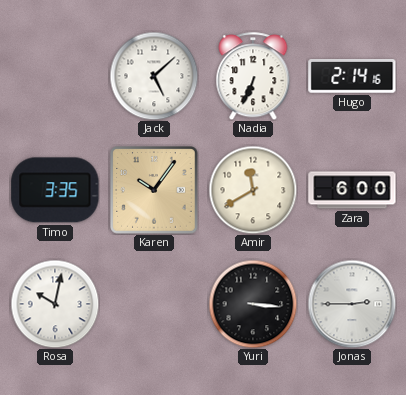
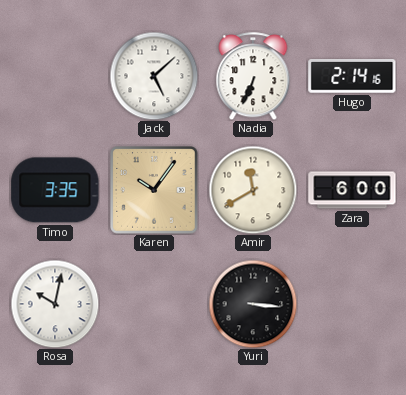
Jonas: 2:45 -> none (352, 304)
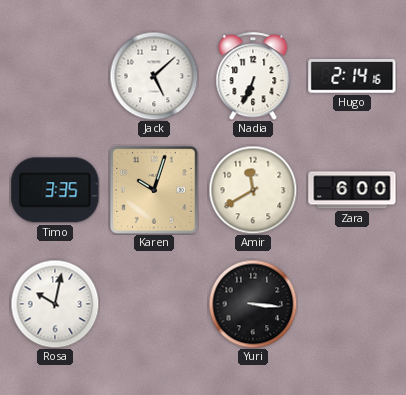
Karen: 10:06 -> 10:03 (154, 190)
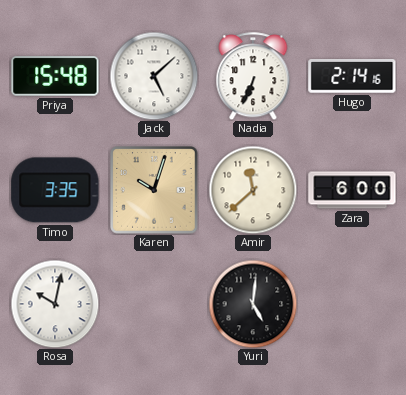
Priya: none -> 15:48 (55, 76)
Amir: 11:40 -> 11:38 (253, 190)
Yuri: 3:16 -> 5:01 (253, 304)
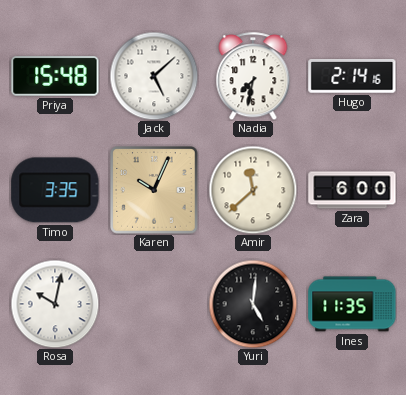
Nadia: 6:34 -> 7:32 (253, 76)
Karen: 10:03 -> 10:04 (154, 190)
Ines: none -> 11:35 (352, 304)
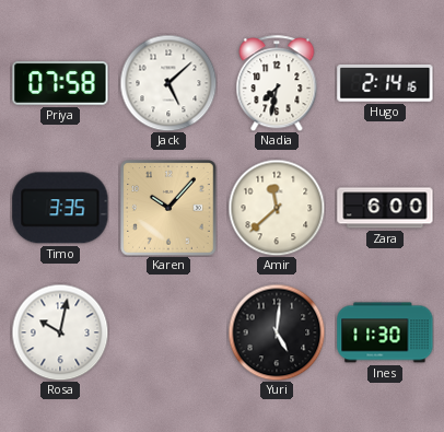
Priya: 15:48 -> 07:58 (60, 83)
Karen: 10:04 -> 10:07 (168, 208)
Ines: 11:35 -> 11:30 (385, 332)
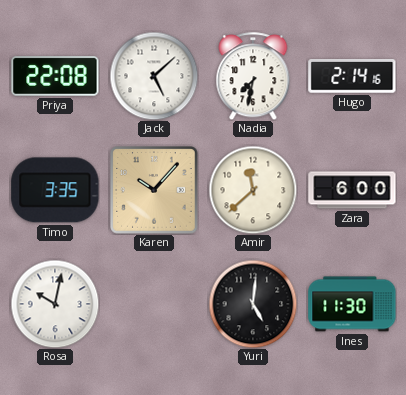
Priya: 07:58 -> 22:08 (55, 76)
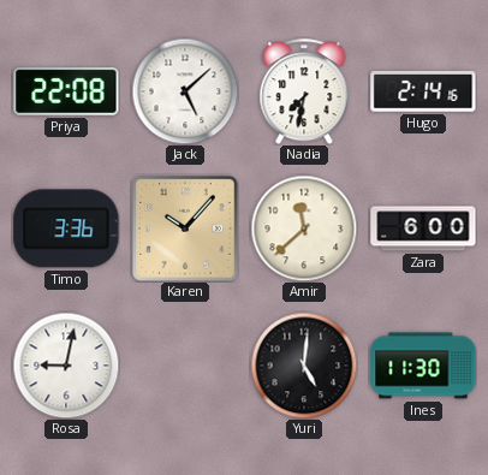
Timo: 3:35 -> 3:36 (66, 228)
Rosa: 10:02 -> 9:02 (66, 366)
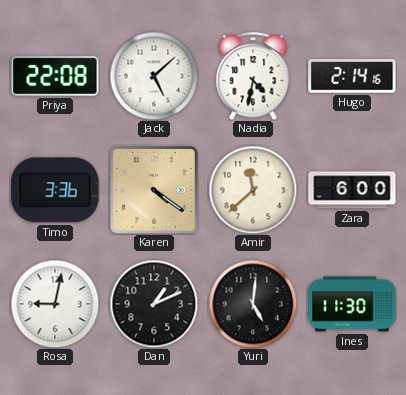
Nadia: 7:32 -> 4:32 (253, 76)
Karen: 10:07 -> 4:21 (154, 190)
Dan: none -> 1:11 (154, 304)
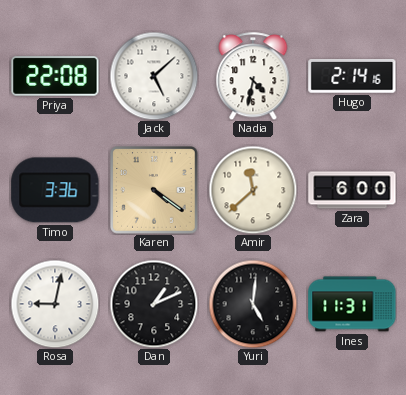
Ines: 11:30 -> 11:31 (352, 304)
